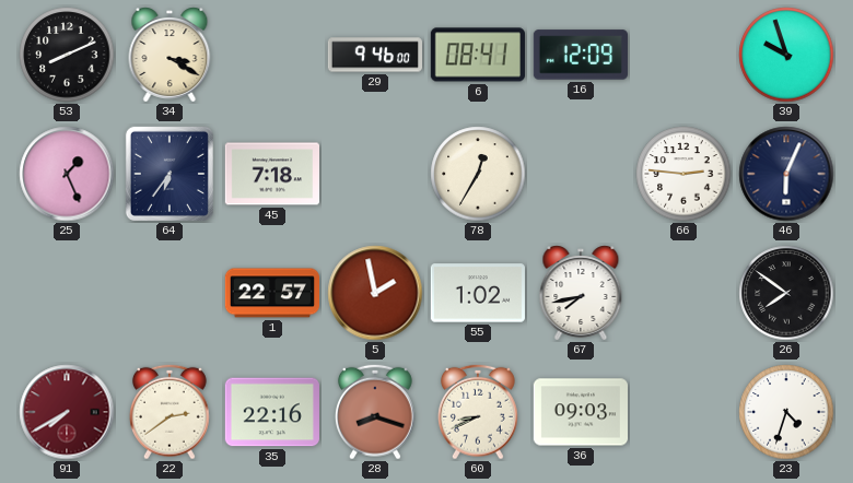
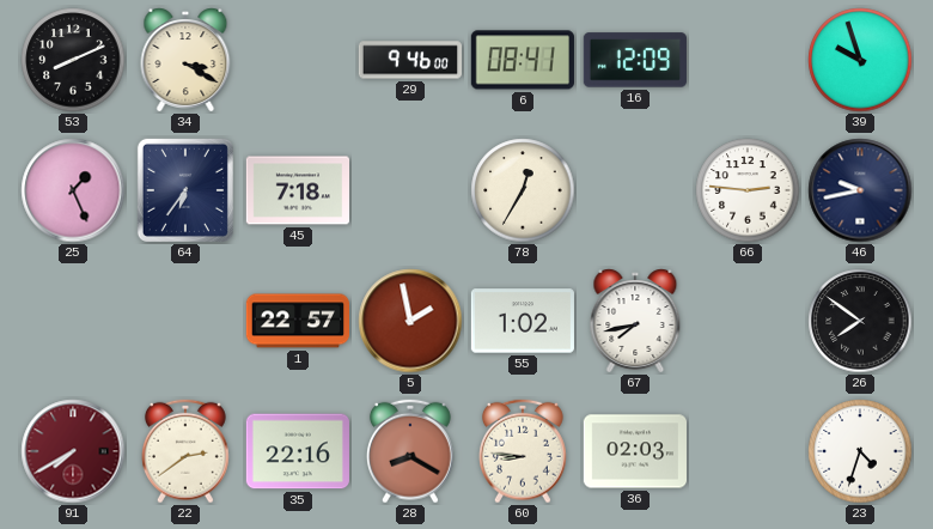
46: 6:04 -> 9:43 (860, 190)
28: 8:18 -> 8:20 (410, 451)
60: 8:41 -> 8:46 (523, 451)
36: 09:03 -> 02:03 (634, 451)
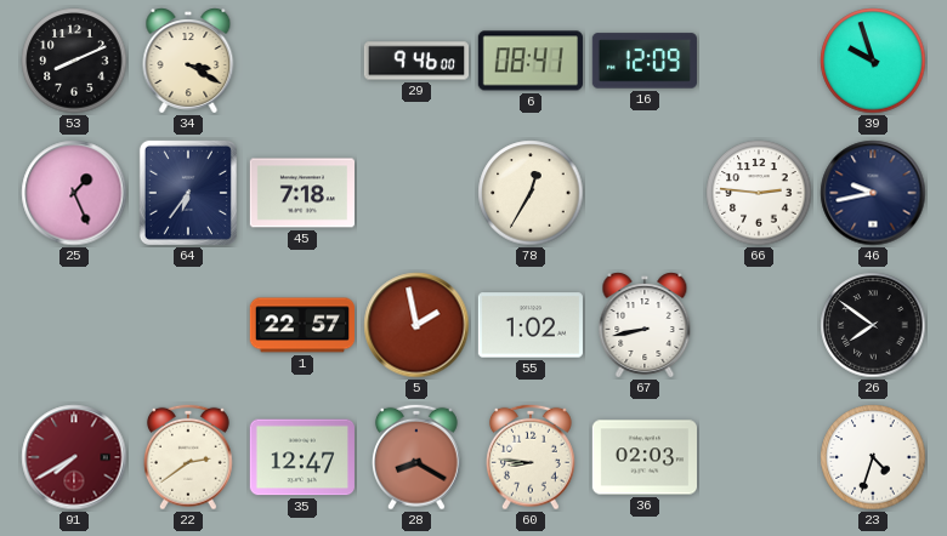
67: 7:43 -> 8:43 (645, 325)
35: 22:16 -> 12:47 (302, 457)
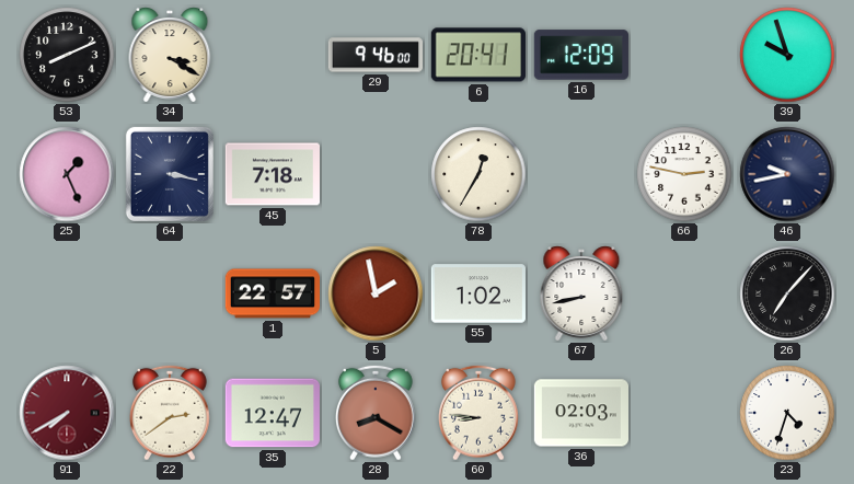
6: 08:41 -> 20:41 (477, 55)
64: 6:36 -> 3:17 (170, 174)
66: 2:46 -> 2:47 (684, 174)
26: 7:51 -> 7:07 (787, 293)
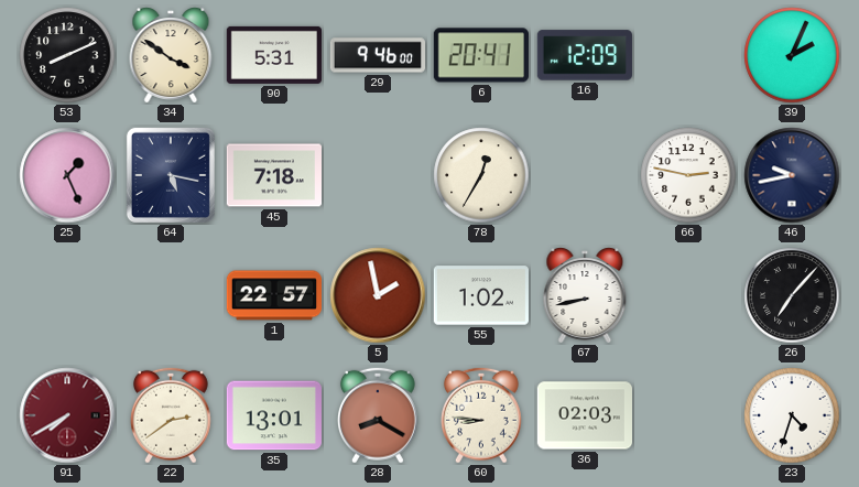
34: 3:20 -> 3:51 (171, 55)
90: none -> 5:31 (273, 55)
39: 9:57 -> 2:04 (792, 55)
64: 3:17 -> 5:17 (171, 175)
35: 12:47 -> 13:01 (274, 415)
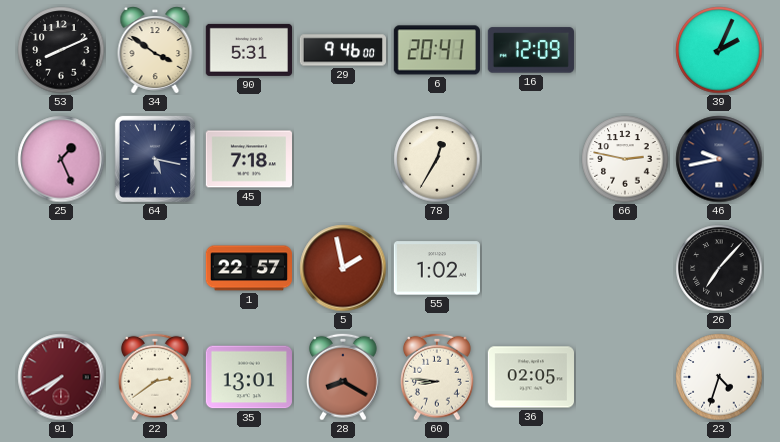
67: 8:43 -> none (585, 295)
36: 02:03 -> 02:05 (530, 377)
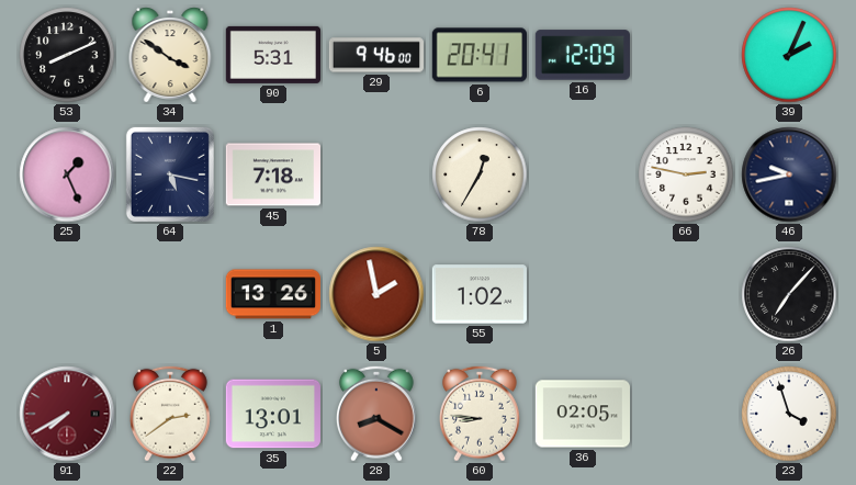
1: 22:57 -> 13:26 (272, 294)
23: 4:33 -> 3:57 (789, 414)
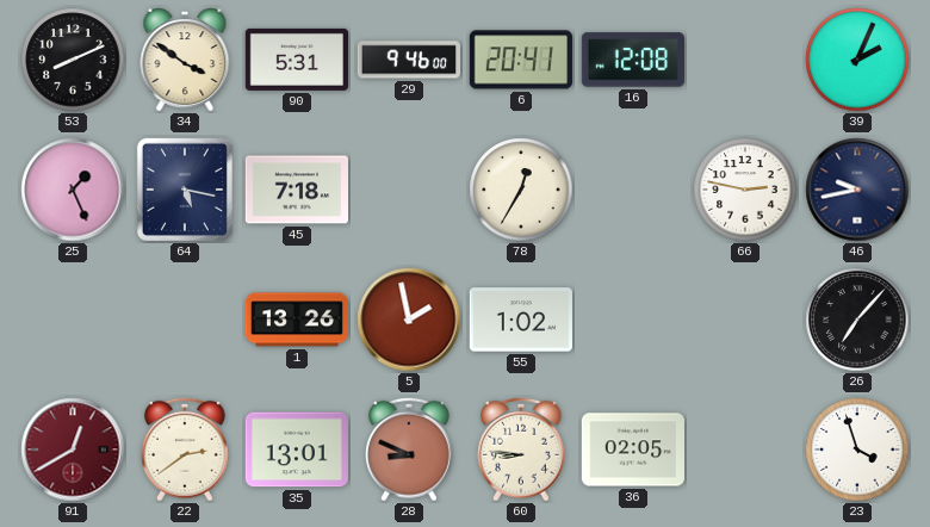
16: 12:09 -> 12:08 (633, 60)
91: 7:40 -> 12:40 (73, 449)
28: 8:20 -> 8:49 (409, 449)
